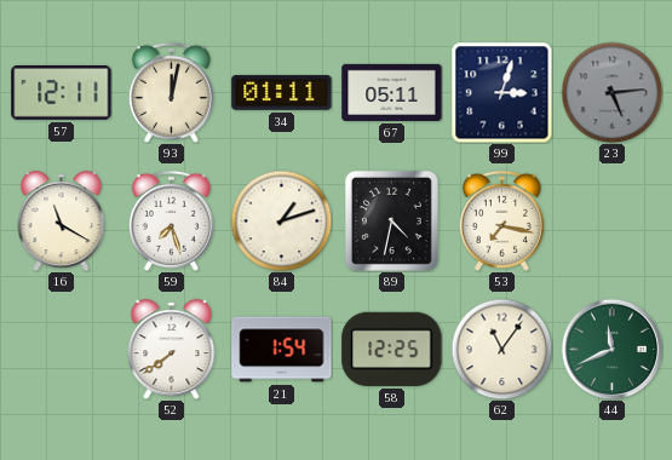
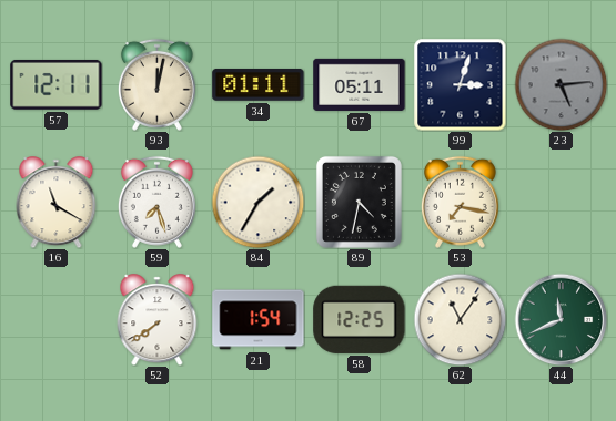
84: 1:12 -> 1:35 (257, 202)
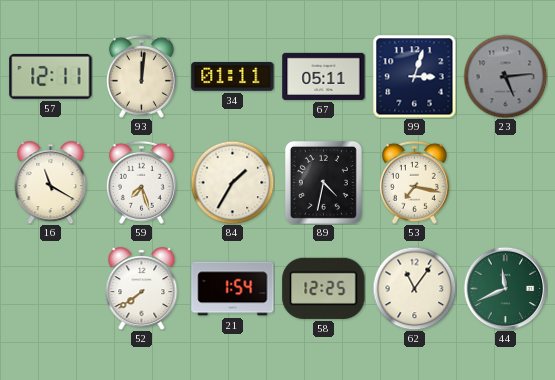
93: 12:02 -> 12:01 (141, 76)
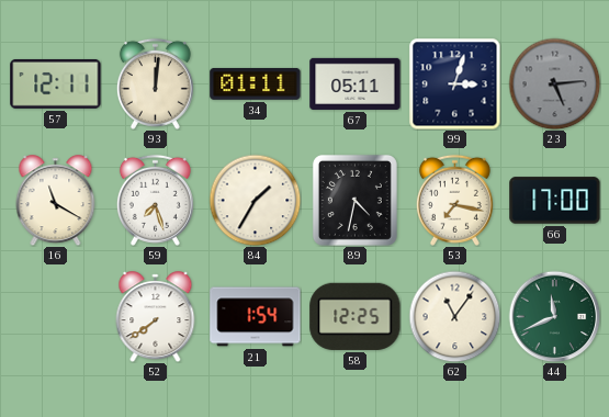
66: none -> 17:00 (555, 201)
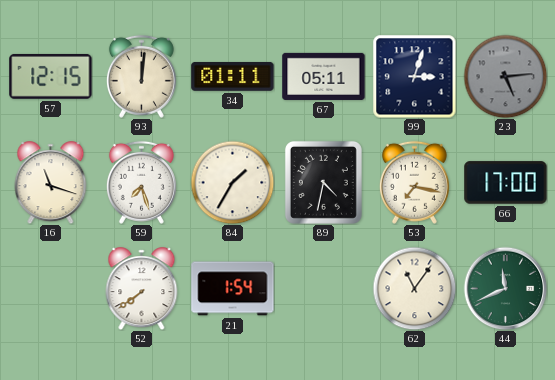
57: 12:11 -> 12:15 (51, 76)
16: 11:20 -> 11:18 (51, 183)
58: 12:25 -> none (356, 316)
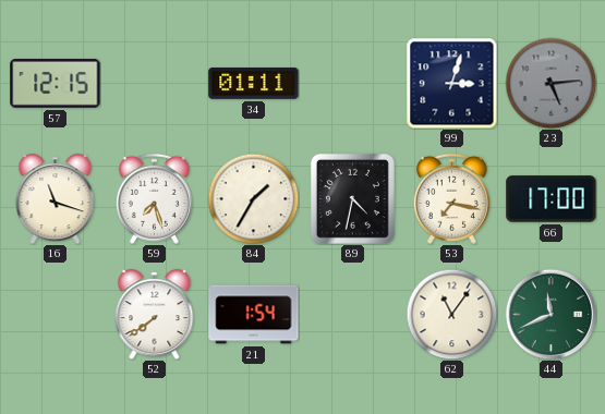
93: 12:01 -> none (141, 76)
67: 05:11 -> none (324, 76)
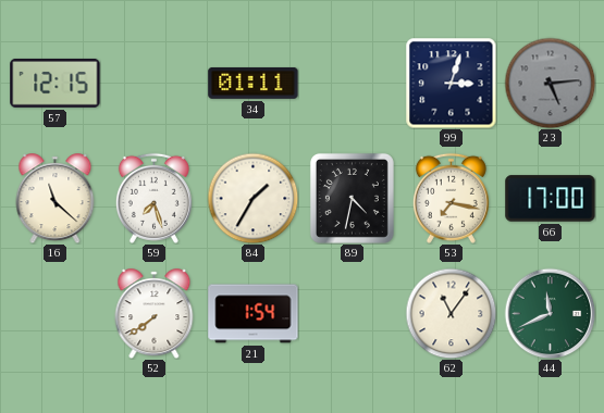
16: 11:18 -> 11:22 (56, 199)
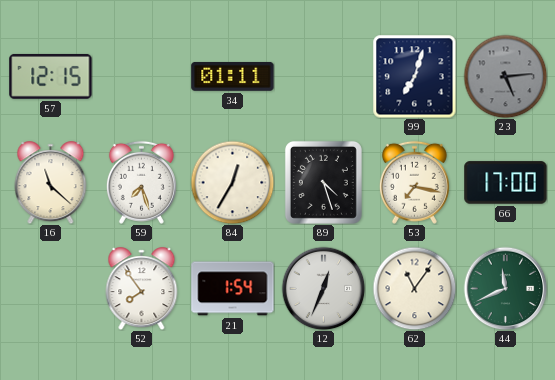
99: 3:03 -> 7:03 (414, 76)
84: 1:35 -> 12:35 (232, 182)
89: 4:32 -> 4:27 (323, 182)
52: 7:39 -> 7:54 (142, 289)
12: none -> 12:34 (323, 288)
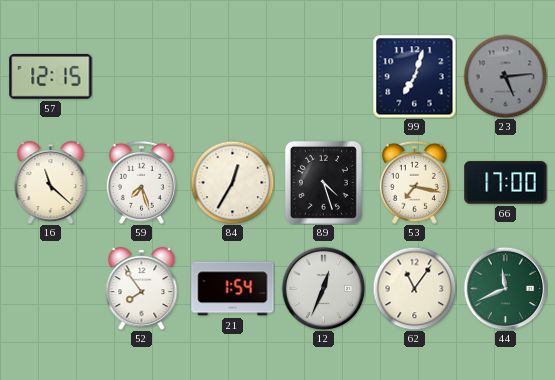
34: 01:11 -> none (233, 76)
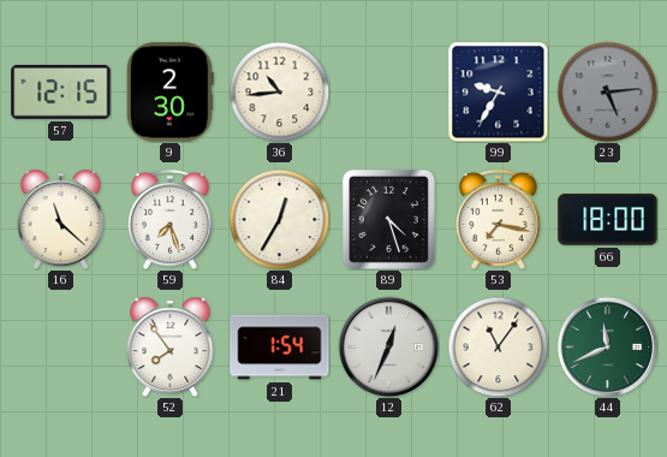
9: none -> 2:30 (169, 93)
36: none -> 10:44 (279, 91)
99: 7:03 -> 9:35 (498, 91)
66: 17:00 -> 18:00 (608, 220)
